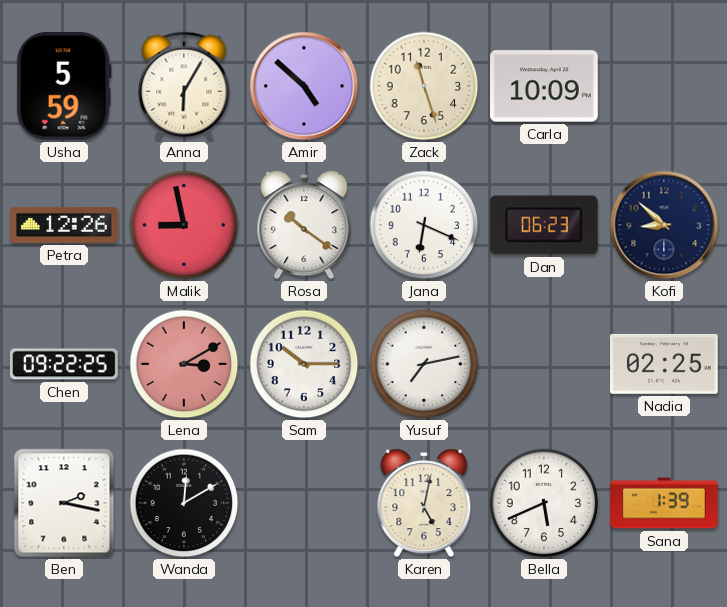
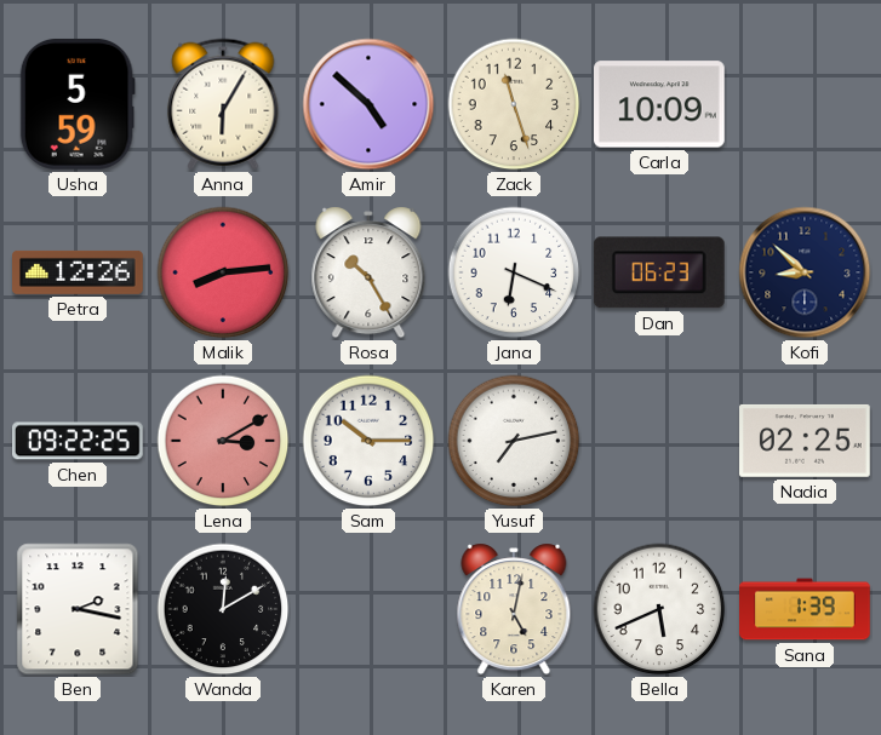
Malik: 8:58 -> 8:14 (223, 272)
Rosa: 10:21 -> 10:25 (368, 272)
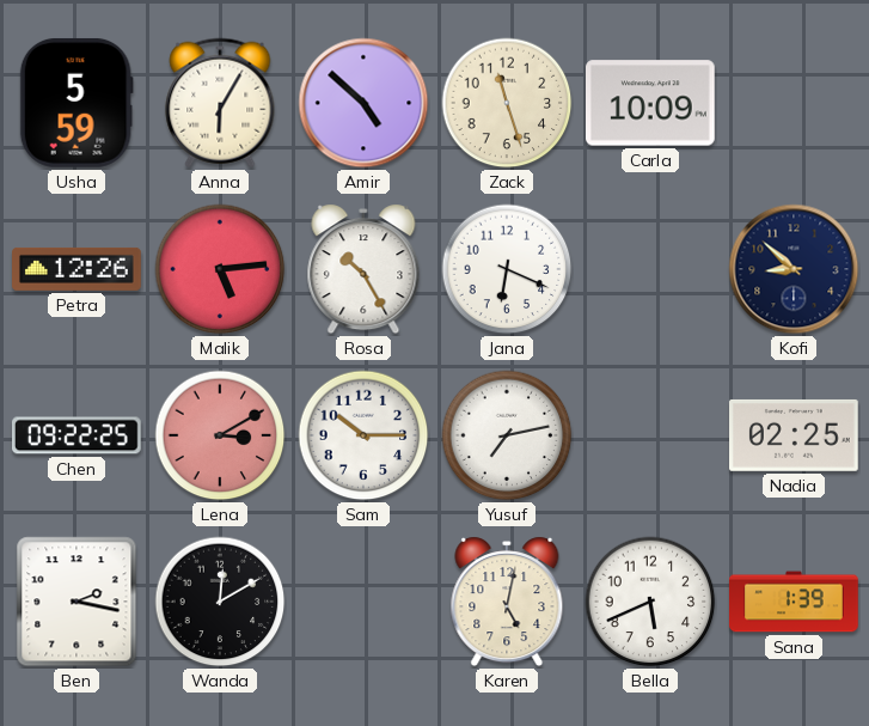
Malik: 8:14 -> 5:14 (220, 269)
Dan: 06:23 -> none (659, 272)
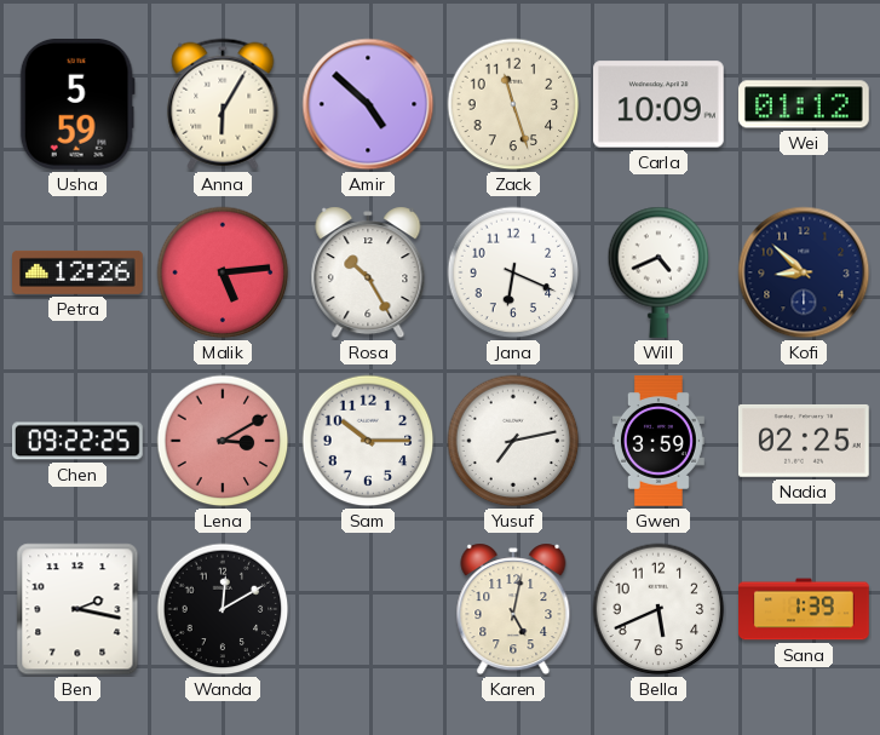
Wei: none -> 01:12 (805, 104)
Will: none -> 4:41 (658, 272)
Gwen: none -> 3:59 (658, 441)
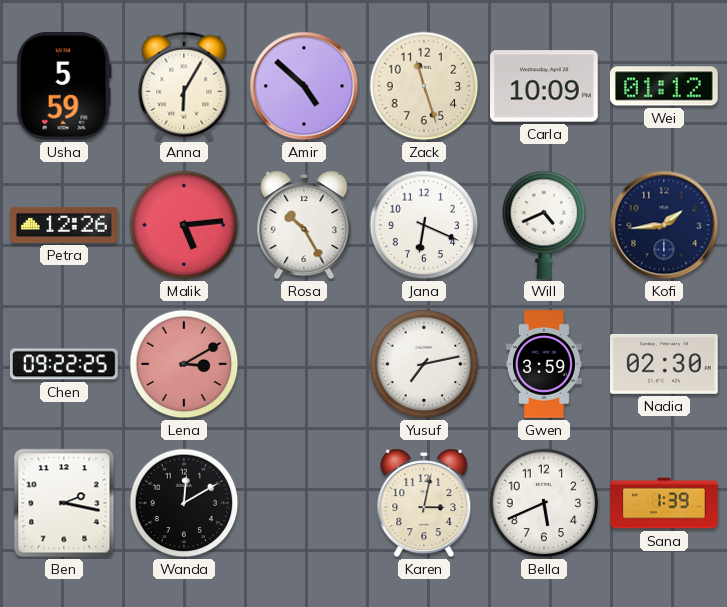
Kofi: 8:52 -> 1:44 (664, 225)
Sam: 10:15 -> none (368, 441)
Nadia: 02:25 -> 02:30 (665, 364)
Karen: 5:02 -> 3:02 (424, 503)
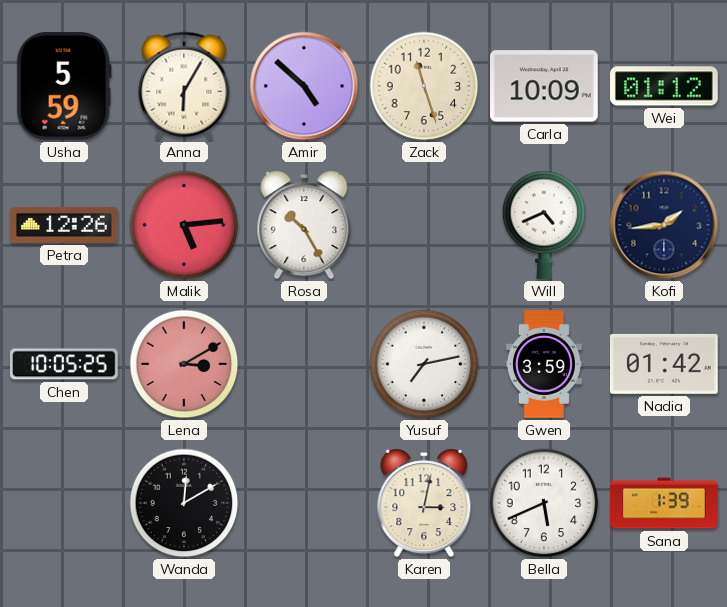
Jana: 6:19 -> none (424, 225)
Chen: 09:22 -> 10:05 (65, 364)
Nadia: 02:30 -> 01:42 (665, 364)
Ben: 2:17 -> none (64, 503)
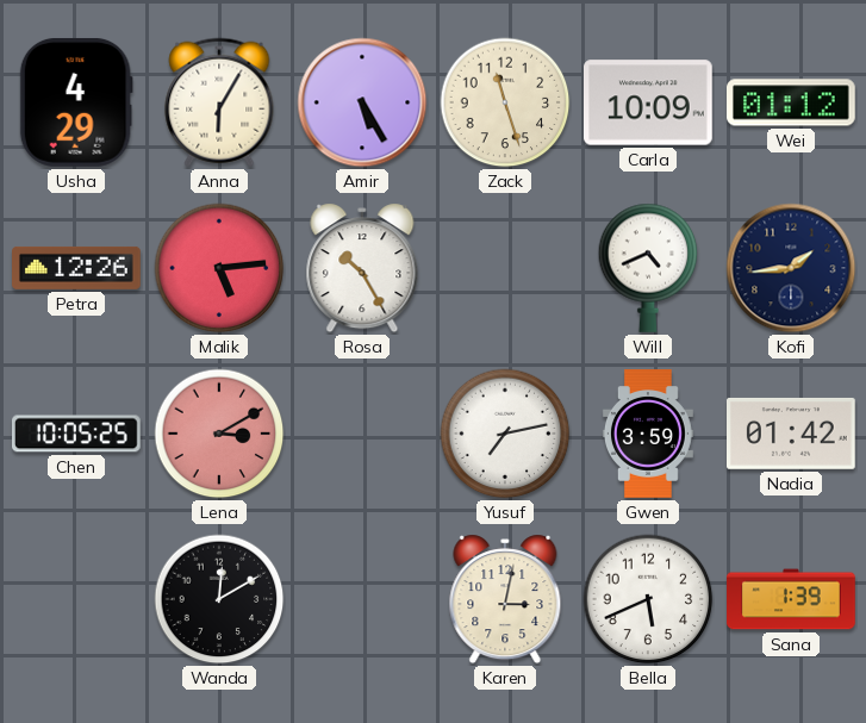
Usha: 5:59 -> 4:29 (76, 102)
Amir: 4:52 -> 5:25 (362, 102)
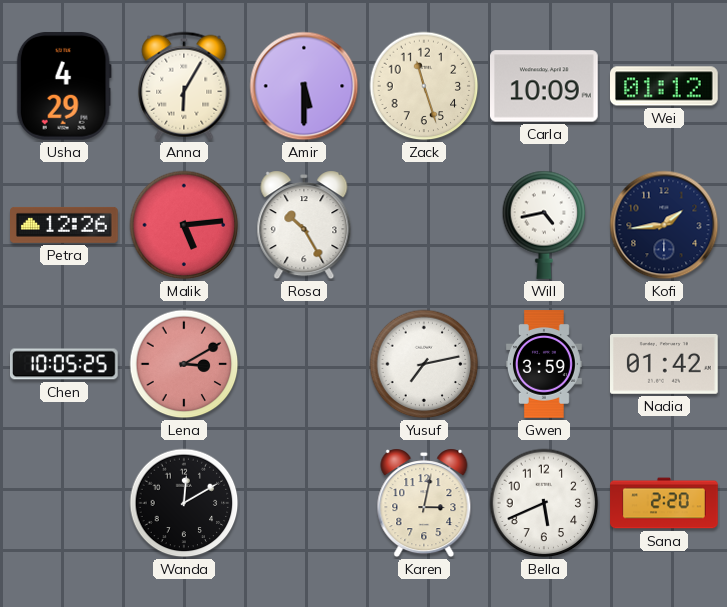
Amir: 5:25 -> 5:30 (304, 86)
Will: 4:41 -> 4:43 (544, 225)
Sana: 1:39 -> 2:20 (664, 503)
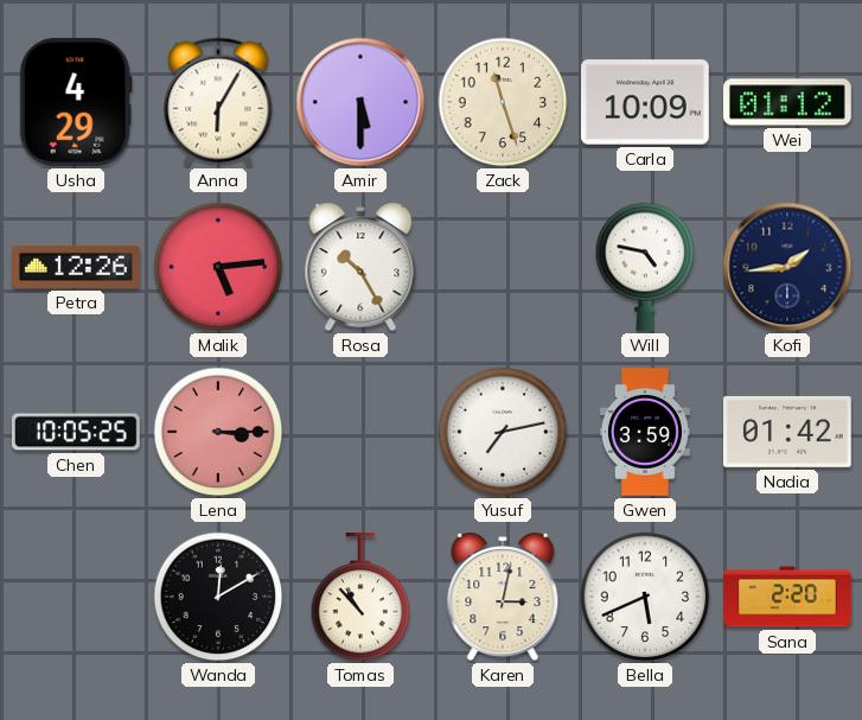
Will: 4:43 -> 4:47 (645, 267)
Lena: 3:10 -> 3:15 (218, 432)
Tomas: none -> 10:53 (360, 598)
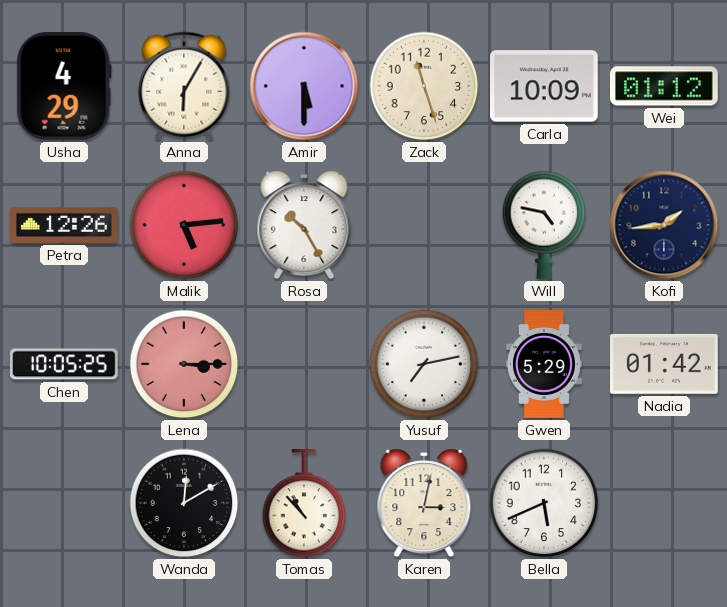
Gwen: 3:59 -> 5:29 (544, 364)
Sana: 2:20 -> none (787, 597)
